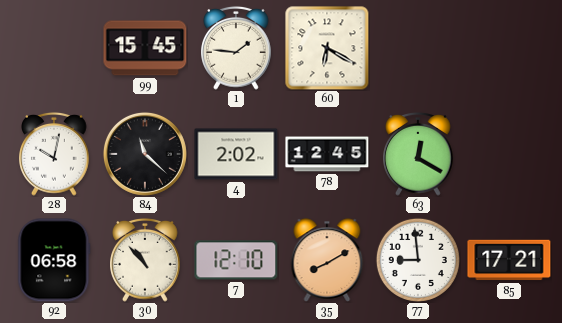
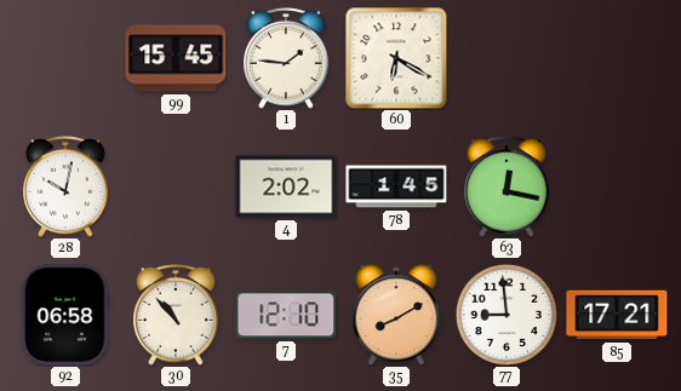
84: 11:22 -> none (145, 154)
78: 12:45 -> 1:45 (396, 186)
63: 12:20 -> 12:17 (507, 186)
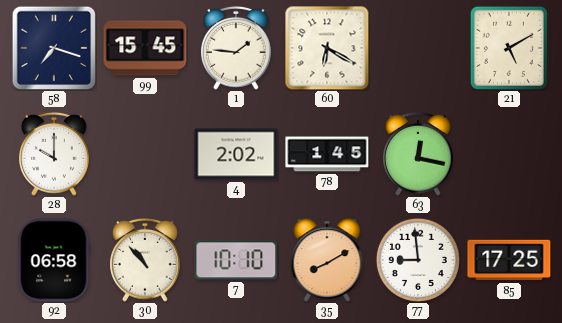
58: none -> 7:18 (53, 48)
21: none -> 5:10 (509, 48)
28: 10:02 -> 10:00 (54, 154)
7: 12:10 -> 10:10 (236, 260)
85: 17:21 -> 17:25 (509, 260)
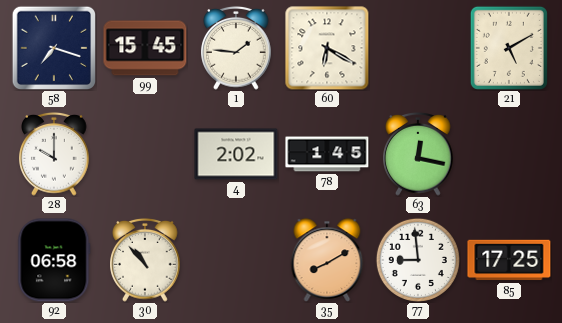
7: 10:10 -> none (236, 260)
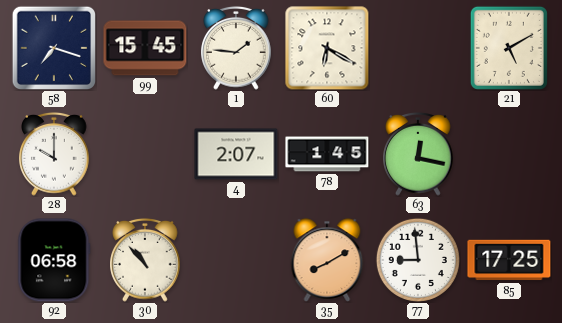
4: 2:02 -> 2:07 (236, 154)
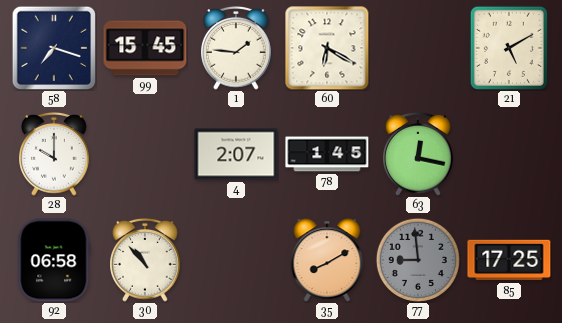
77 dial: white -> grey (418, 260)
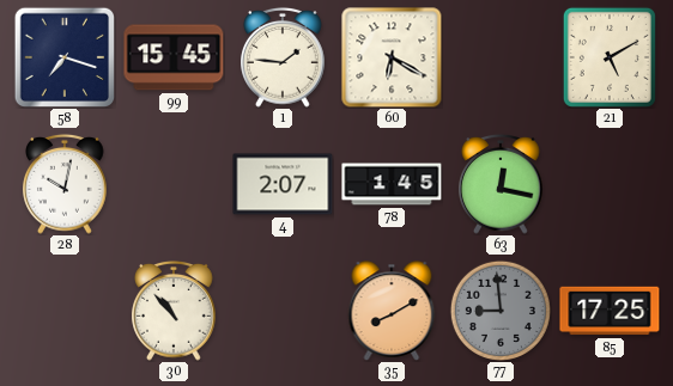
28: 10:00 -> 10:02 (65, 184)
92: 06:58 -> none (54, 260)
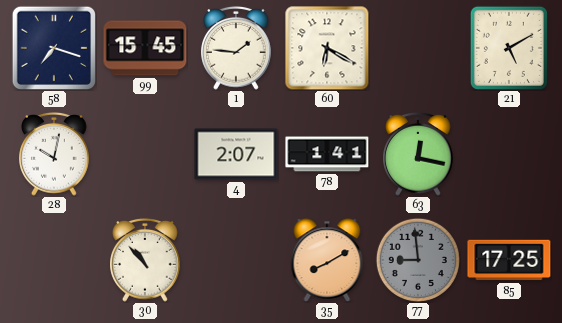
78: 1:45 -> 1:41 (327, 154)
